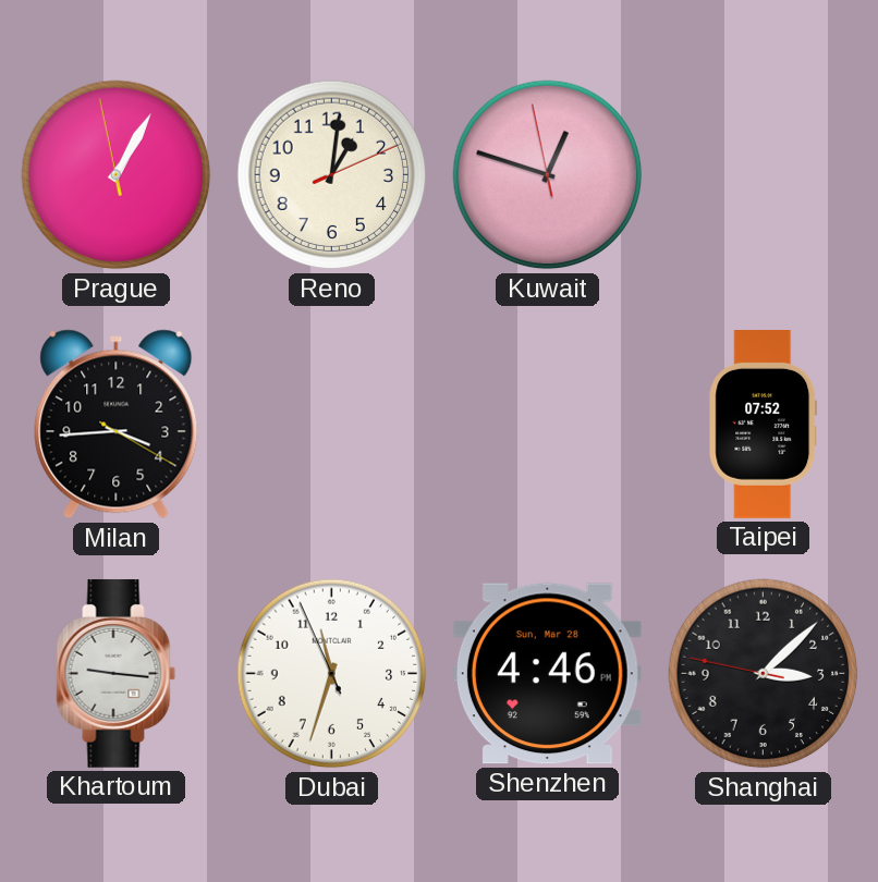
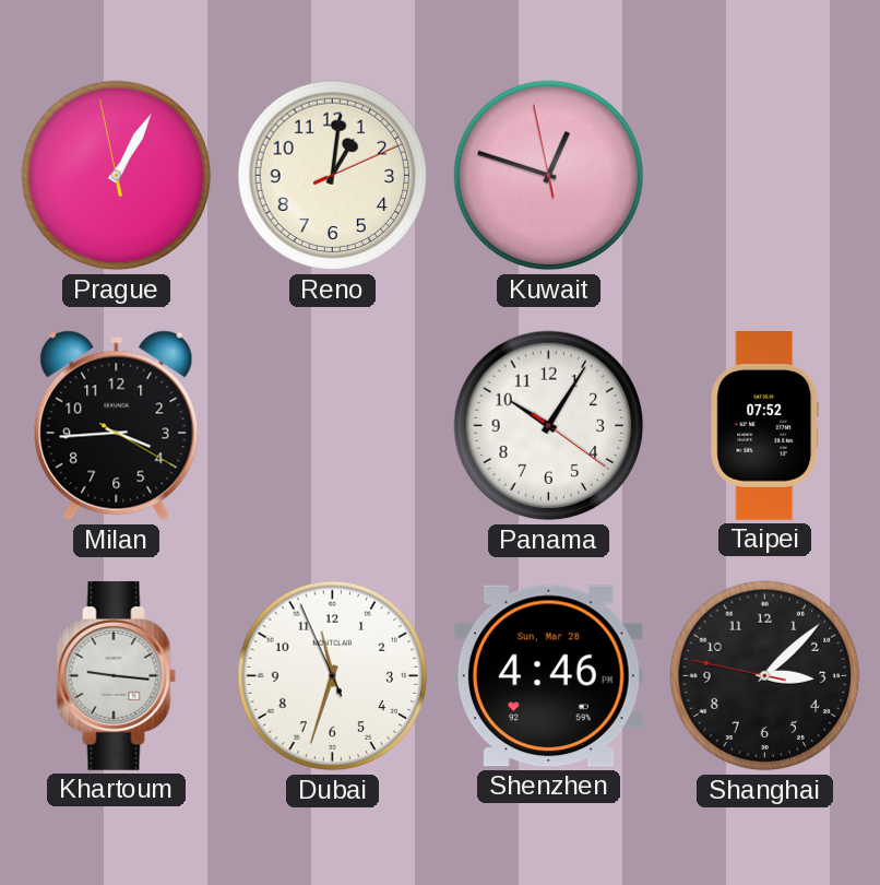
Panama: none -> 10:05 (549, 426)
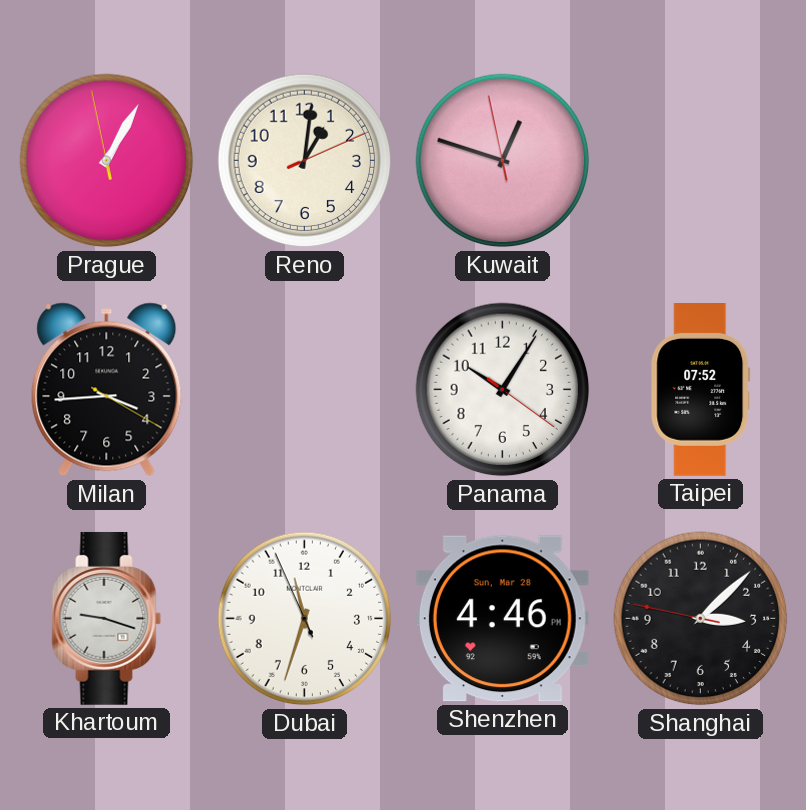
Khartoum: 9:16 -> 9:18 (107, 618)
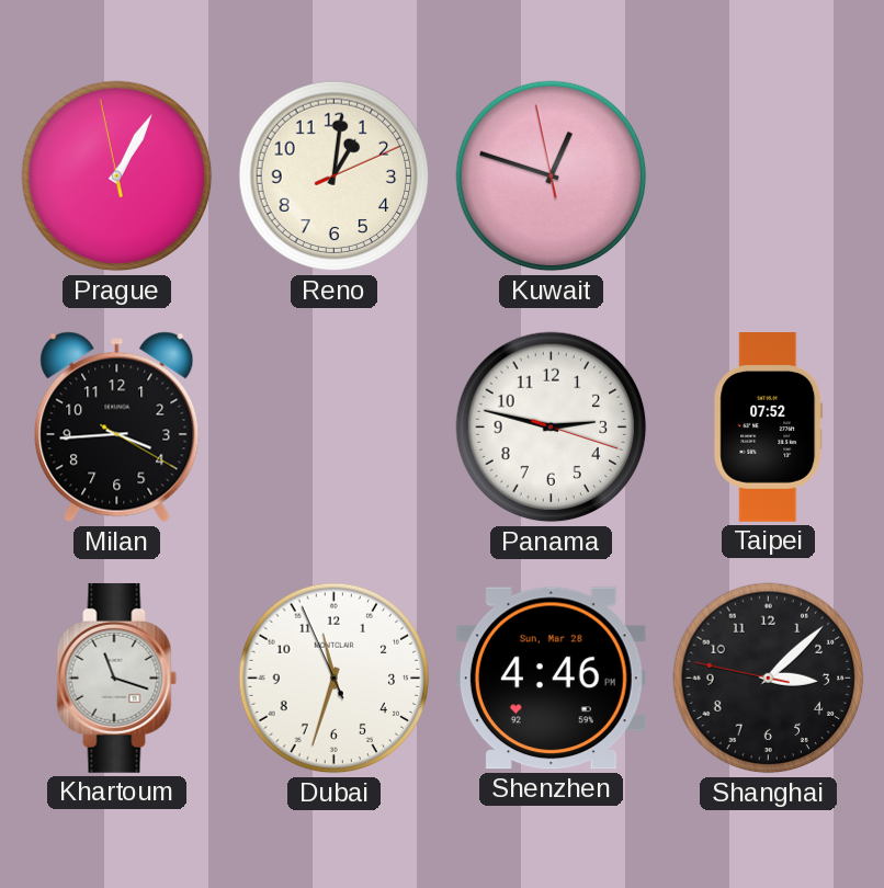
Panama: 10:05 -> 2:47 (552, 428)
Khartoum: 9:18 -> 11:18 (117, 678)
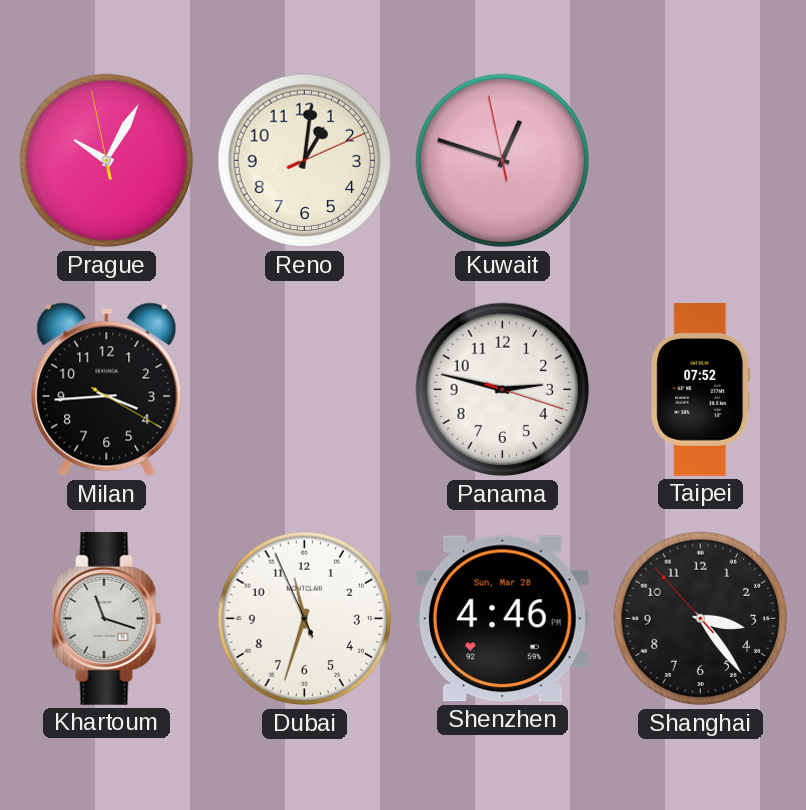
Prague: 1:04 -> 10:04 (107, 161)
Shanghai: 3:07 -> 3:23 (701, 619)
